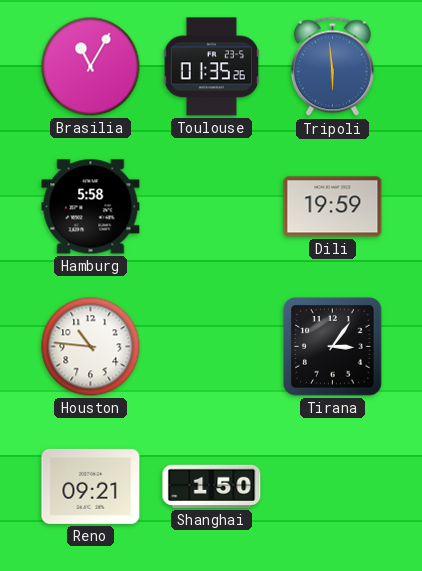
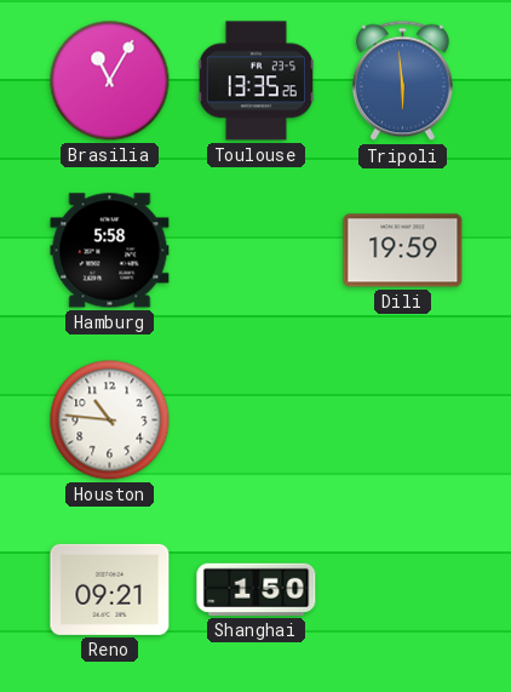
Toulouse: 01:35 -> 13:35 (257, 81)
Tirana: 3:06 -> none (333, 347)
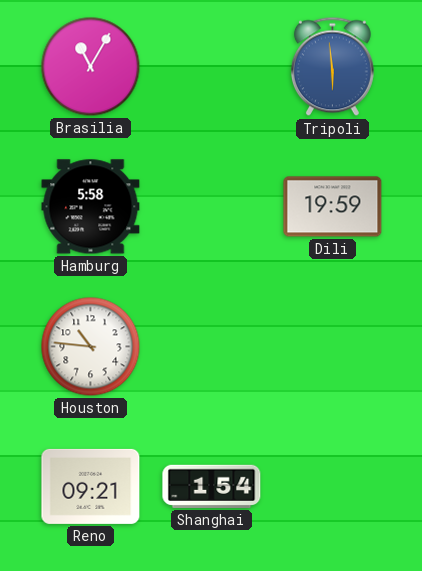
Toulouse: 13:35 -> none (257, 81)
Shanghai: 1:50 -> 1:54 (212, 486)
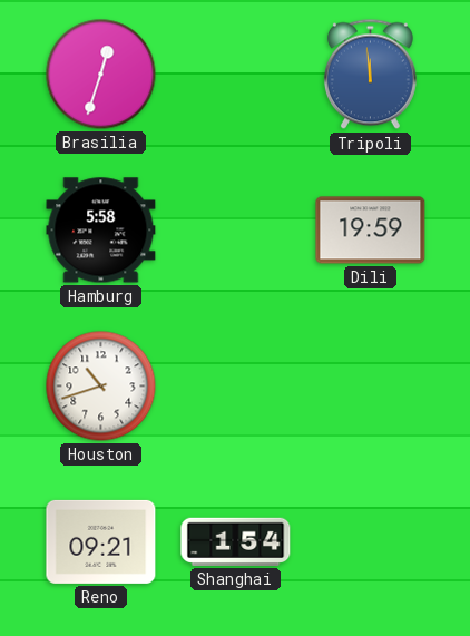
Brasilia: 11:05 -> 12:33 (101, 75)
Tripoli: 5:59 -> 11:59 (370, 75)
Houston: 10:46 -> 10:42 (101, 387)
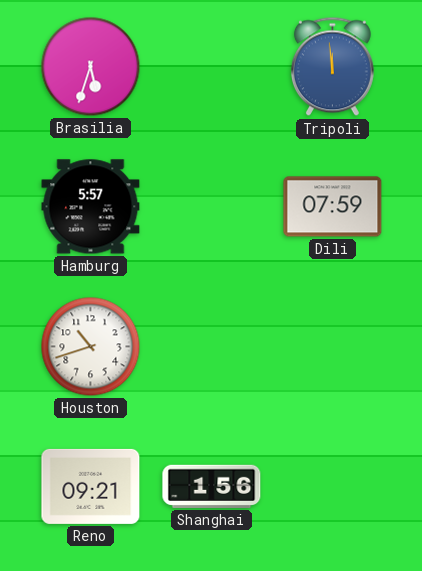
Brasilia: 12:33 -> 5:33 (91, 67)
Hamburg: 5:58 -> 5:57 (91, 207)
Dili: 19:59 -> 07:59 (333, 207)
Shanghai: 1:54 -> 1:56 (212, 486)
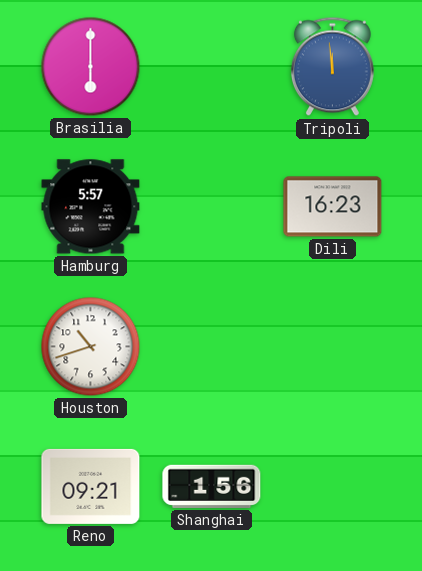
Brasilia: 5:33 -> 6:00 (91, 67)
Dili: 07:59 -> 16:23 (333, 207)
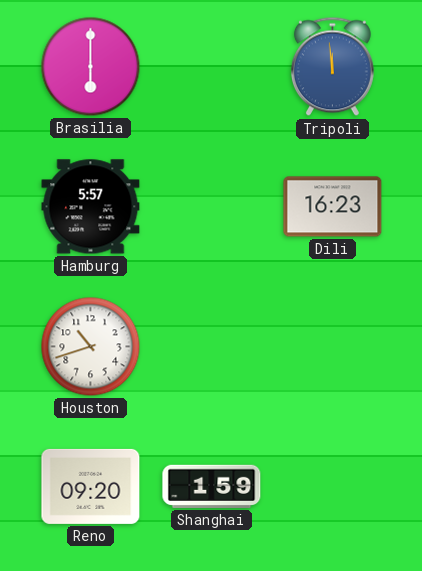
Reno: 09:21 -> 09:20 (91, 486)
Shanghai: 1:56 -> 1:59 (212, 486)
